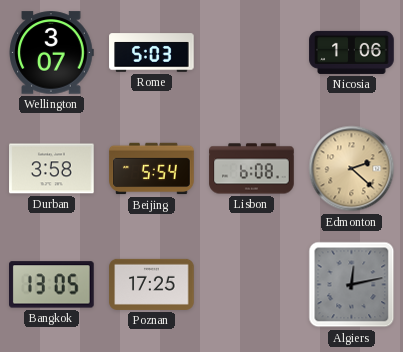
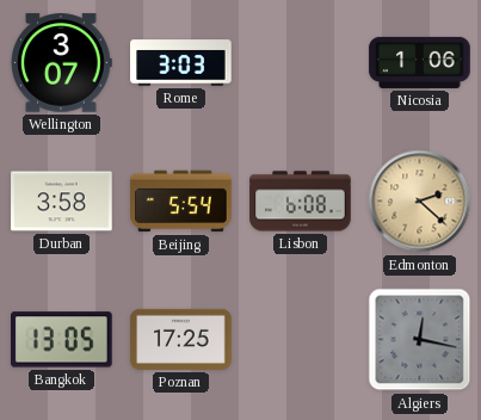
Rome: 5:03 -> 3:03 (181, 63)
Algiers: 12:13 -> 12:17 (420, 340)
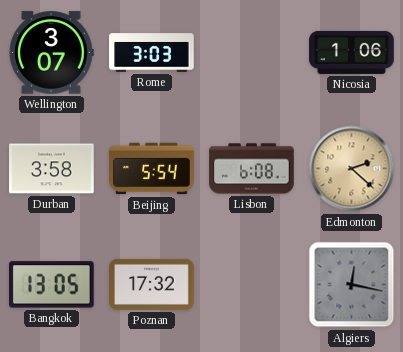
Poznan: 17:25 -> 17:32 (152, 284)
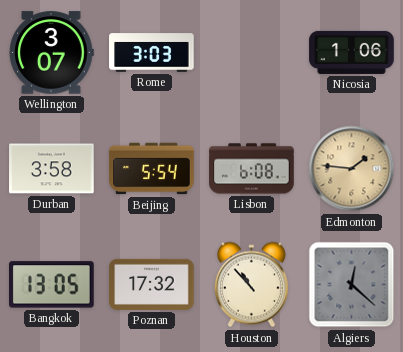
Edmonton: 2:22 -> 1:46 (352, 169)
Houston: none -> 10:53 (251, 285)
Algiers: 12:17 -> 12:22 (352, 285)
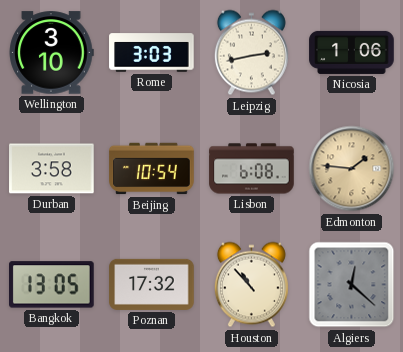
Wellington: 3:07 -> 3:10 (51, 53)
Leipzig: none -> 2:43 (251, 53)
Beijing: 5:54 -> 10:54 (152, 169)
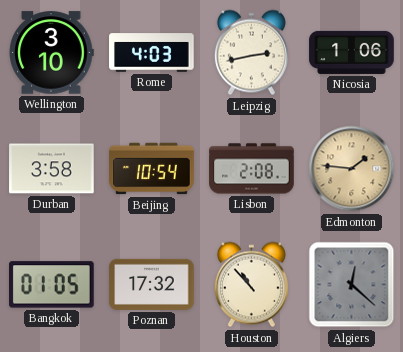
Rome: 3:03 -> 4:03 (152, 53)
Lisbon: 6:08 -> 2:08 (252, 169)
Bangkok: 13:05 -> 01:05 (52, 285)
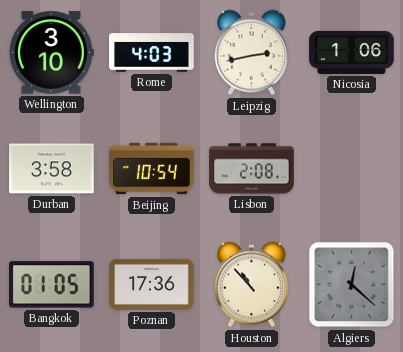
Edmonton: 1:46 -> none (352, 169)
Poznan: 17:32 -> 17:36 (152, 284)
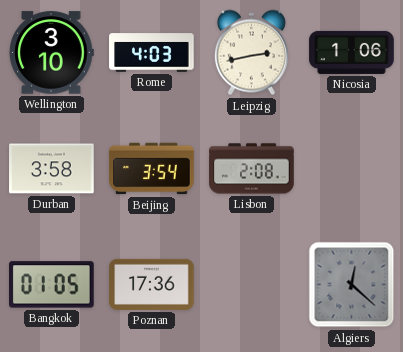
Beijing: 10:54 -> 3:54 (152, 169)
Houston: 10:53 -> none (251, 285)
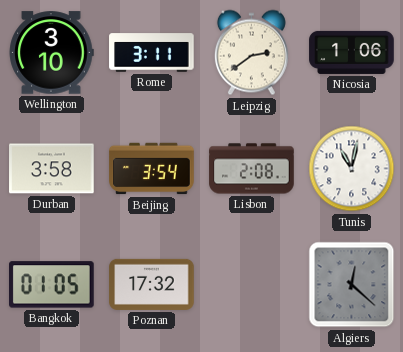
Rome: 4:03 -> 3:11 (152, 53)
Leipzig: 2:43 -> 2:39 (251, 53)
Tunis: none -> 11:02 (352, 169)
Poznan: 17:36 -> 17:32 (152, 284)
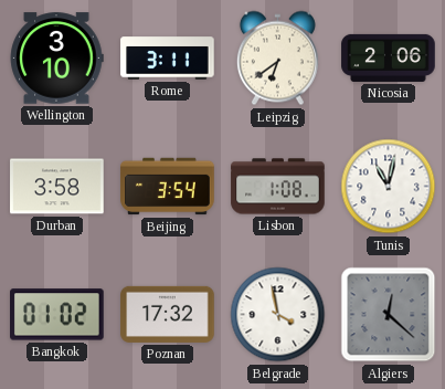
Leipzig: 2:39 -> 6:39 (277, 59)
Nicosia: 1:06 -> 2:06 (389, 57)
Lisbon: 2:08 -> 1:08 (278, 187)
Bangkok: 01:05 -> 01:02 (57, 315)
Belgrade: none -> 3:58 (278, 315)
